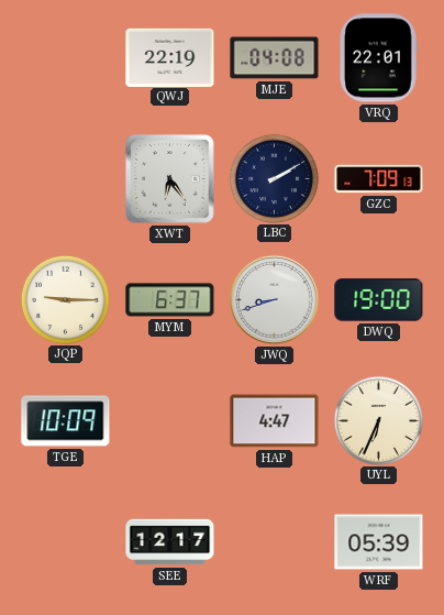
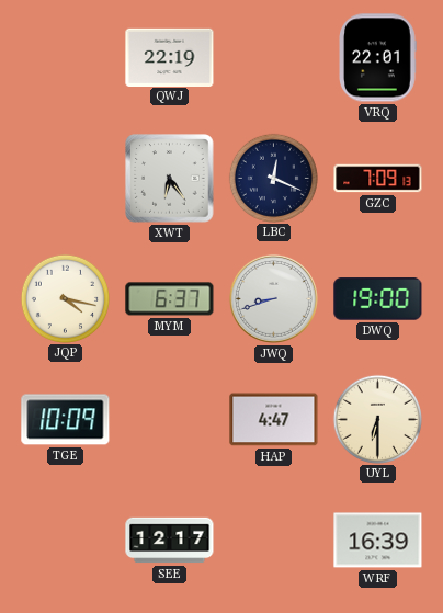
MJE: 04:08 -> none (275, 58)
LBC: 2:10 -> 12:19 (273, 178)
JQP: 9:15 -> 4:17 (65, 298)
UYL: 6:34 -> 6:30 (377, 419)
WRF: 05:39 -> 16:39 (378, 541)
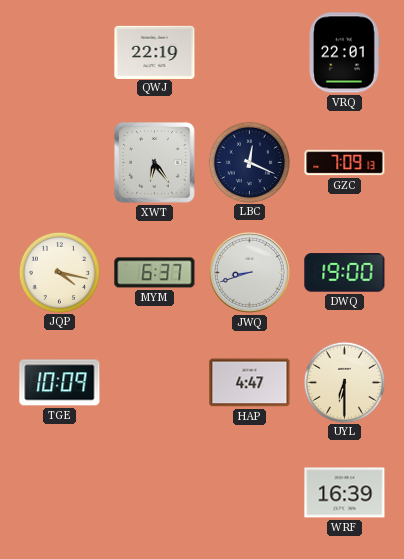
SEE: 12:17 -> none (170, 541)
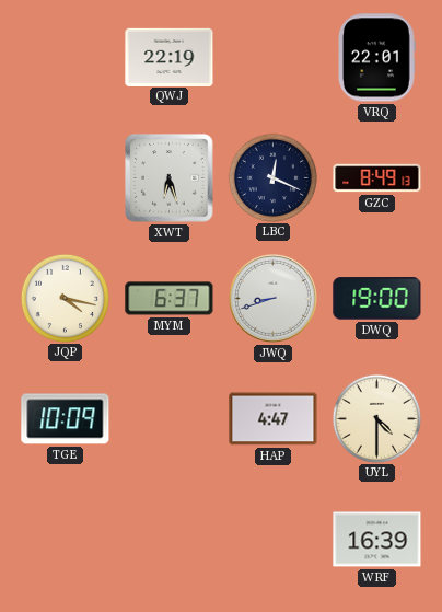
XWT: 6:24 -> 6:27 (170, 178)
GZC: 7:09 -> 8:49 (377, 178)
UYL: 6:30 -> 4:30 (376, 418)
